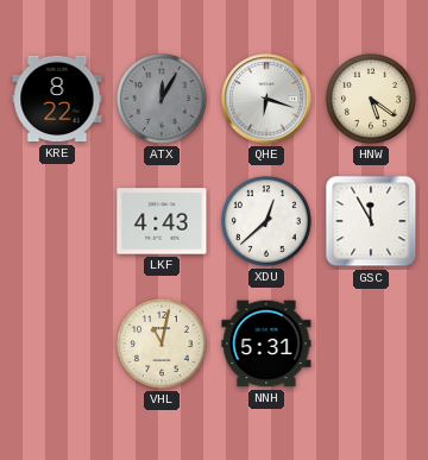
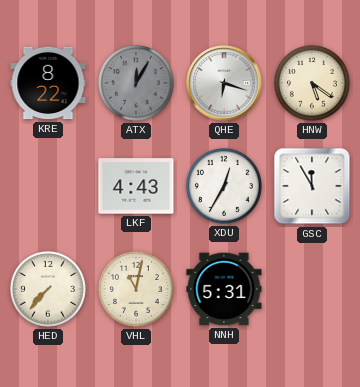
XDU: 12:38 -> 12:35 (224, 186)
HED: none -> 7:37 (48, 289)
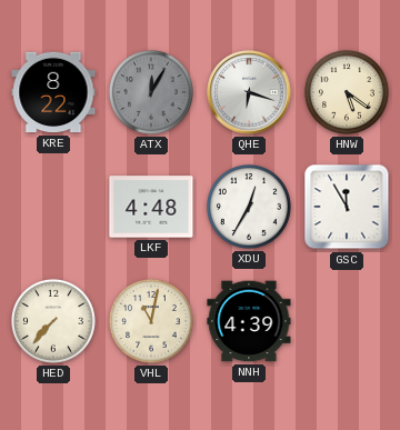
LKF: 4:43 -> 4:48 (151, 207)
NNH: 5:31 -> 4:39 (249, 321)
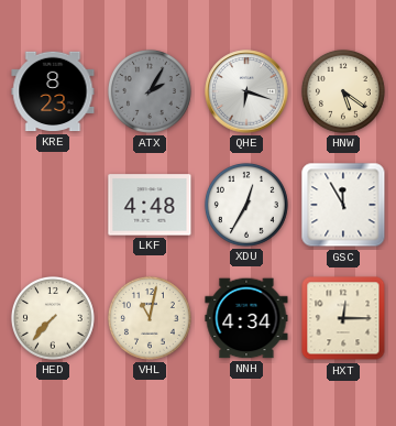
KRE: 8:22 -> 8:23 (53, 91)
ATX: 12:05 -> 2:05 (150, 91)
NNH: 4:39 -> 4:34 (246, 318)
HXT: none -> 12:15 (343, 318)
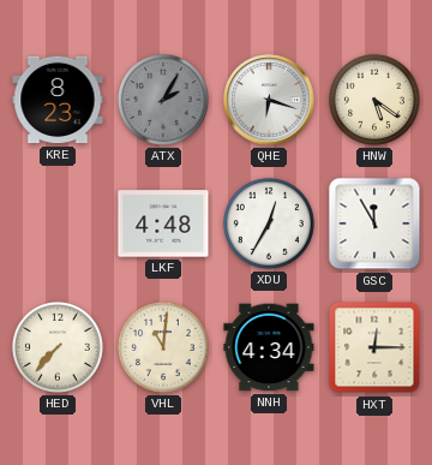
VHL: 11:02 -> 11:01 (163, 347)
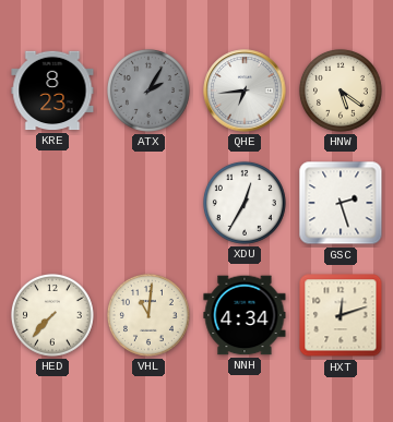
QHE: 6:18 -> 6:44 (245, 91)
LKF: 4:48 -> none (163, 223)
GSC: 11:55 -> 2:27 (341, 203)
HXT: 12:15 -> 12:12 (341, 315)
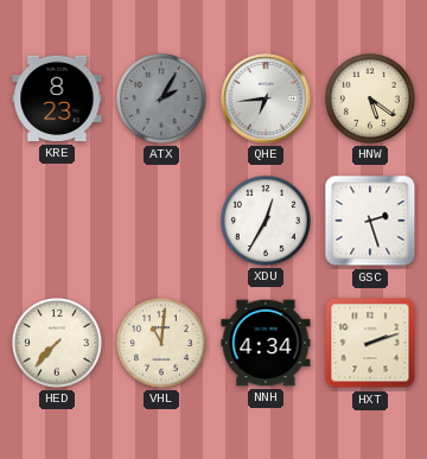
HXT: 12:12 -> 2:12 (370, 343)
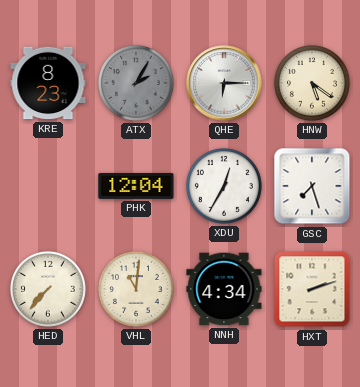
QHE: 6:44 -> 6:15 (224, 83)
PHK: none -> 12:04 (136, 186)
GSC: 2:27 -> 7:27 (312, 186)
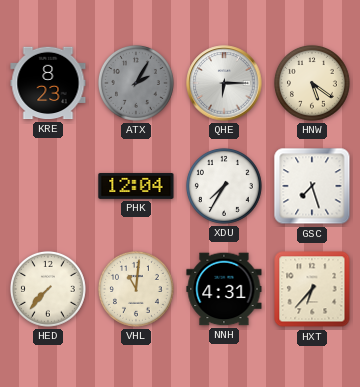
XDU: 12:35 -> 7:35 (224, 186)
NNH: 4:34 -> 4:31 (224, 289)
HXT: 2:12 -> 6:37 (312, 289)
